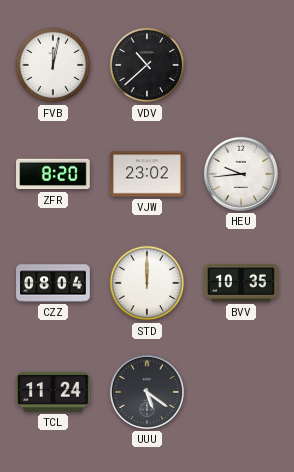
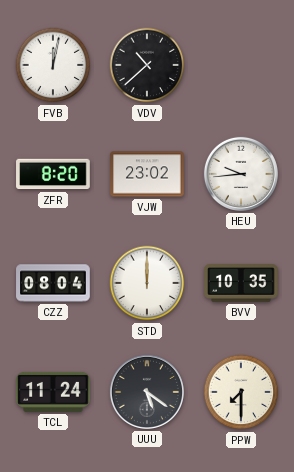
PPW: none -> 7:30 (241, 392)
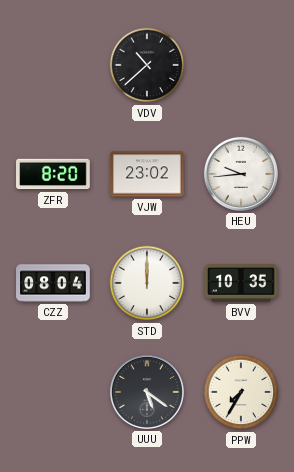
FVB: 12:02 -> none (53, 65)
TCL: 11:24 -> none (53, 392)
PPW: 7:30 -> 7:35 (241, 392)
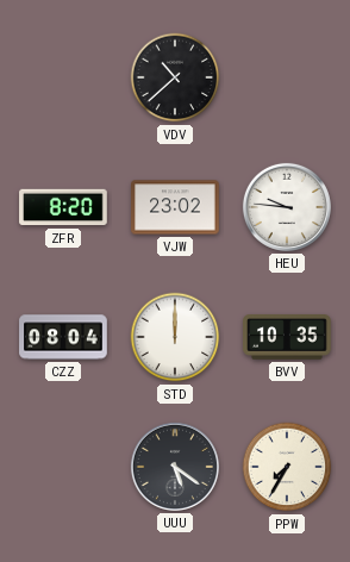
HEU: 9:44 -> 9:46 (287, 207)
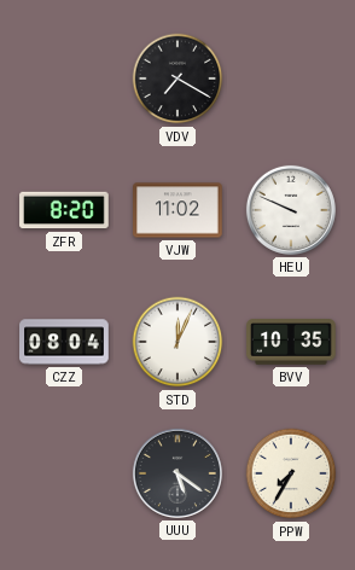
VDV: 10:38 -> 7:20 (177, 78)
VJW: 23:02 -> 11:02 (177, 210)
HEU: 9:46 -> 9:49 (291, 210)
STD: 12:00 -> 12:04 (177, 342)
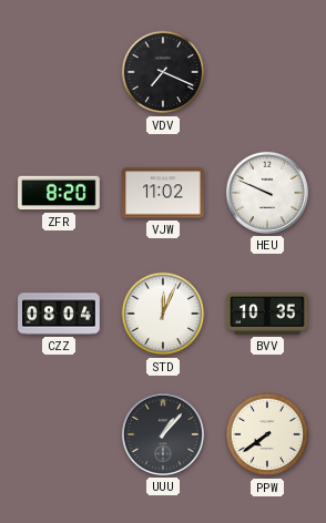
VDV: 7:20 -> 7:19 (163, 72)
UUU: 5:21 -> 1:07 (163, 434)
PPW: 7:35 -> 7:39 (267, 434)
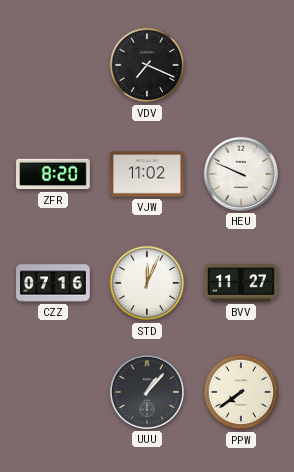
CZZ: 08:04 -> 07:16 (53, 283)
BVV: 10:35 -> 11:27 (241, 284)
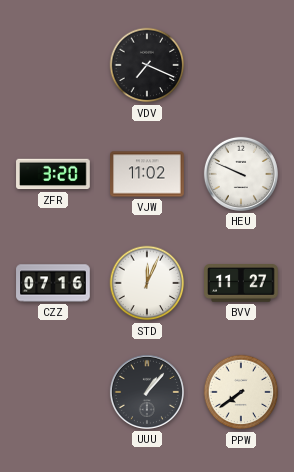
ZFR: 8:20 -> 3:20 (53, 174)
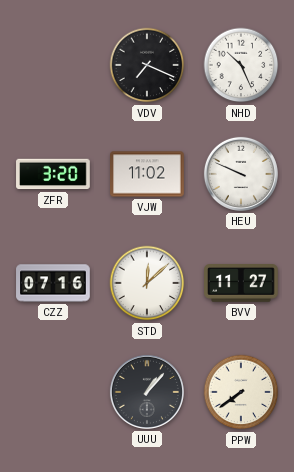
NHD: none -> 10:26 (241, 65)
STD: 12:04 -> 12:08 (147, 283)
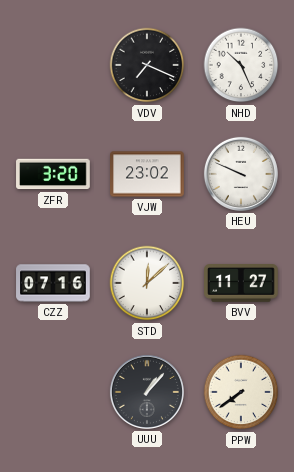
VJW: 11:02 -> 23:02 (147, 174)
